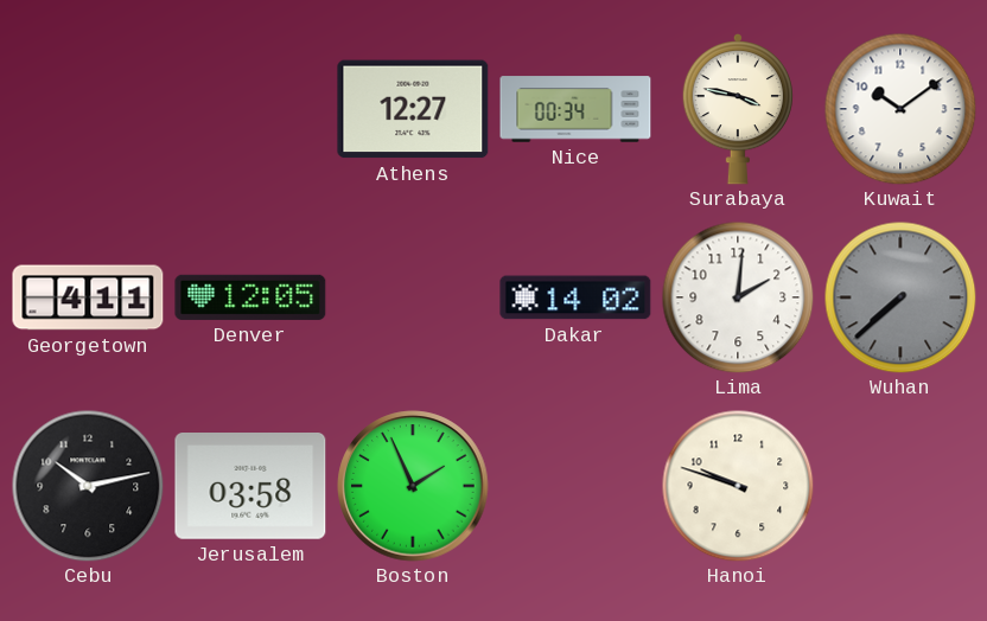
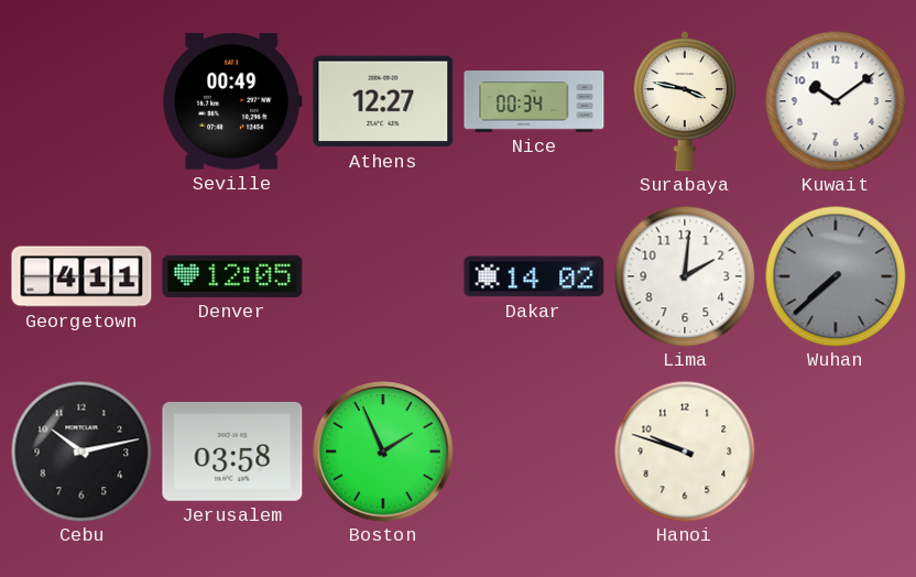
Seville: none -> 00:49 (232, 101)
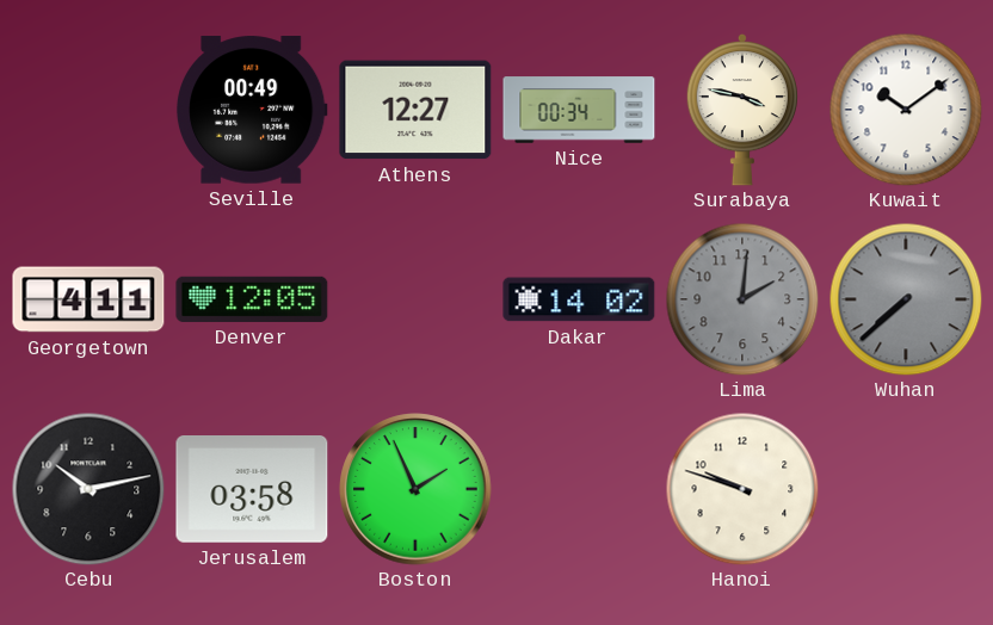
Lima dial: white -> grey (742, 299)
